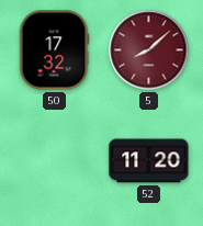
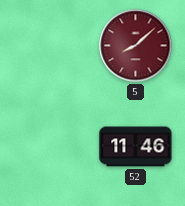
50: 17:32 -> none (54, 50)
52: 11:20 -> 11:46 (136, 147)
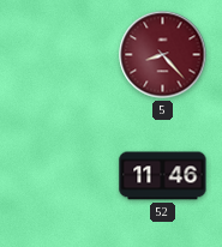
5: 8:08 -> 8:23 (163, 55)
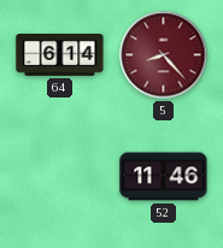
64: none -> 6:14 (60, 55)
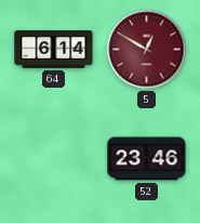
5: 8:23 -> 12:50 (147, 50)
52: 11:46 -> 23:46 (147, 159)
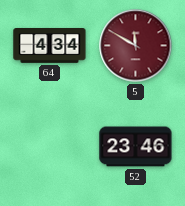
64: 6:14 -> 4:34 (50, 46)
5: 12:50 -> 11:50 (136, 46)
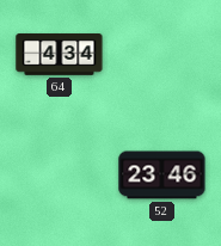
5: 11:50 -> none (136, 46)
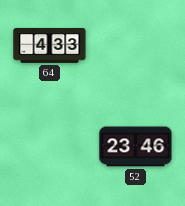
64: 4:34 -> 4:33 (50, 46)
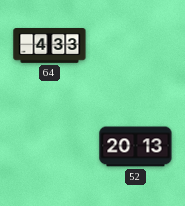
52: 23:46 -> 20:13 (136, 147)
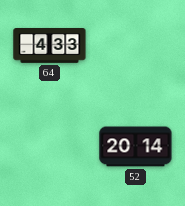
52: 20:13 -> 20:14 (136, 147)
